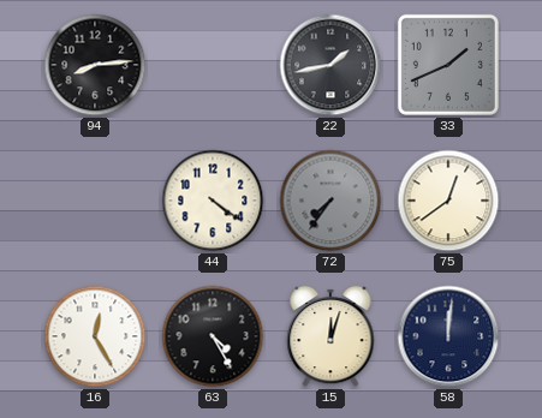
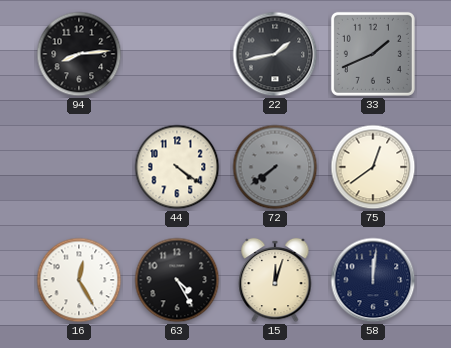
72: 7:36 -> 7:39 (275, 167)
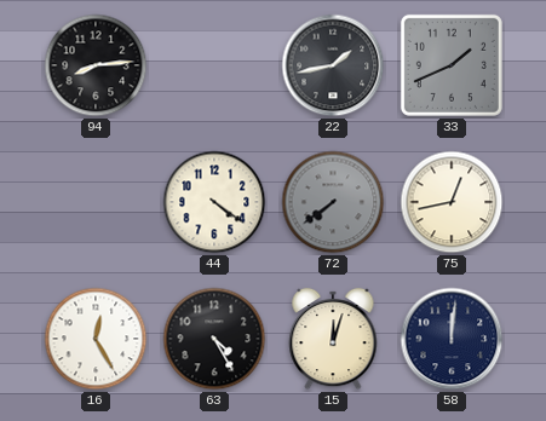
75: 12:39 -> 12:43 (452, 202)
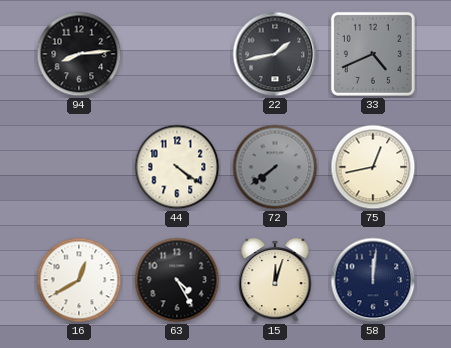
33: 1:41 -> 4:41 (373, 54)
16: 12:25 -> 12:40 (79, 280)
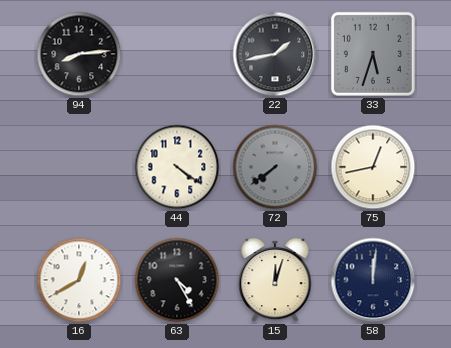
33: 4:41 -> 5:33 (373, 54)
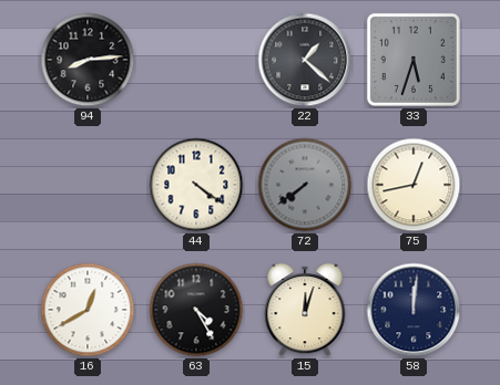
22: 1:43 -> 1:22 (305, 60)
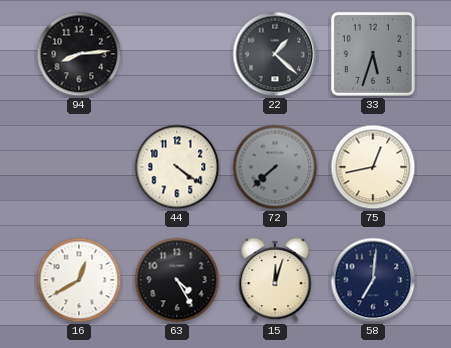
72: 7:39 -> 7:38 (275, 167)
58: 12:01 -> 7:01 (373, 280)
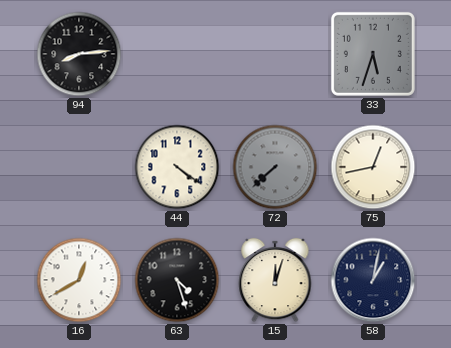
22: 1:22 -> none (275, 54)
63: 4:25 -> 4:27 (177, 280)
58: 7:01 -> 1:02 (373, 280)
